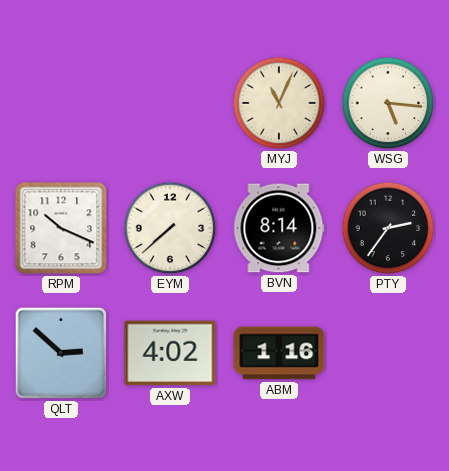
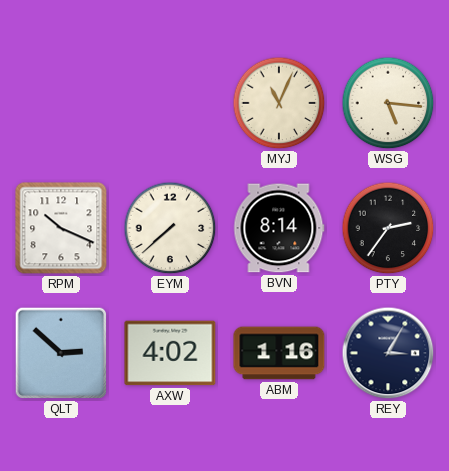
REY: none -> 3:05 (388, 353)
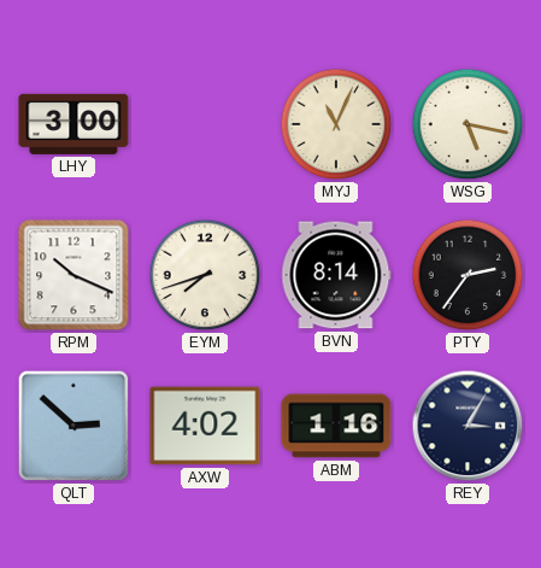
LHY: none -> 3:00 (73, 124)
WSG: 5:16 -> 5:17 (468, 124)
EYM: 7:38 -> 7:42 (205, 275)
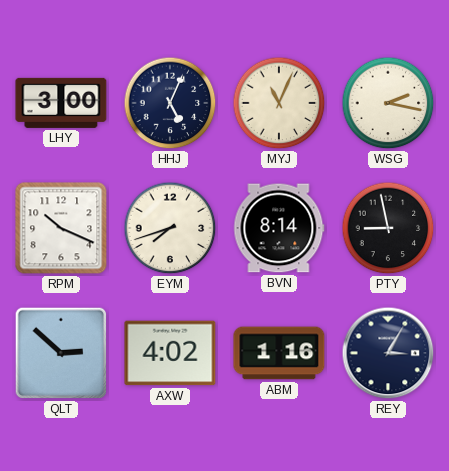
HHJ: none -> 5:04 (170, 103)
WSG: 5:17 -> 2:17 (388, 103)
PTY: 2:36 -> 8:58 (388, 228)
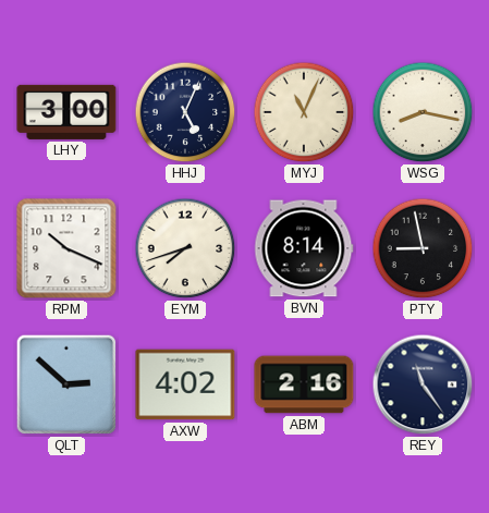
WSG: 2:17 -> 8:17 (423, 112)
ABM: 1:16 -> 2:16 (304, 384)
REY: 3:05 -> 11:24 (423, 384)
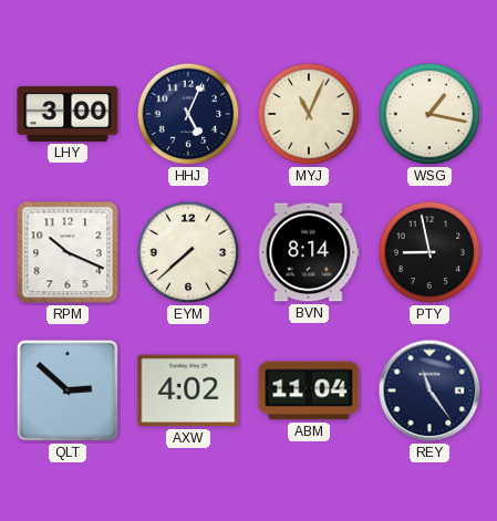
WSG: 8:17 -> 1:17 (429, 114)
EYM: 7:42 -> 7:38 (188, 252)
ABM: 2:16 -> 11:04 (309, 390)
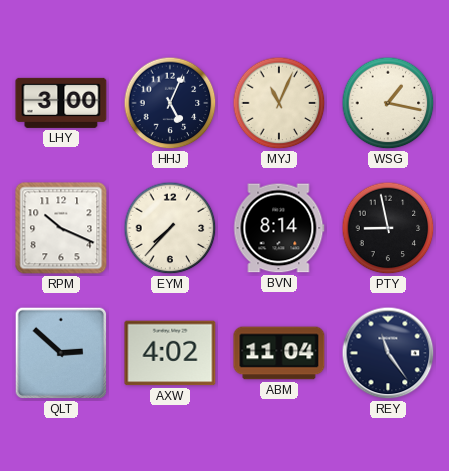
EYM: 7:38 -> 7:37 (170, 228)
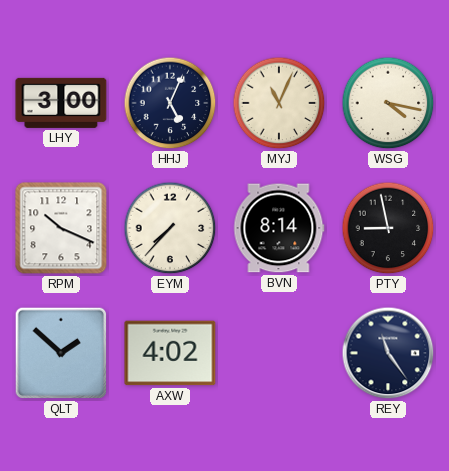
WSG: 1:17 -> 4:17 (388, 103)
QLT: 2:52 -> 1:52 (61, 353)
ABM: 11:04 -> none (279, 353)
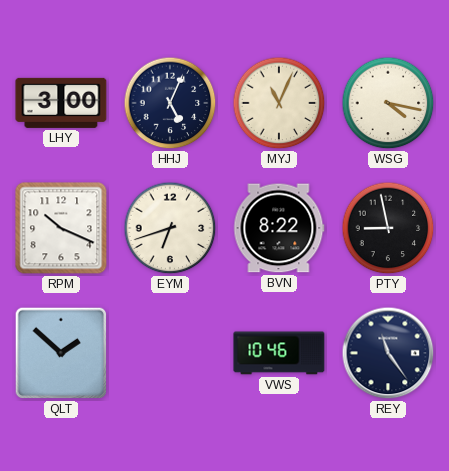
EYM: 7:37 -> 6:42 (170, 228)
BVN: 8:14 -> 8:22 (279, 228)
AXW: 4:02 -> none (170, 353)
VWS: none -> 10:46 (279, 353)
